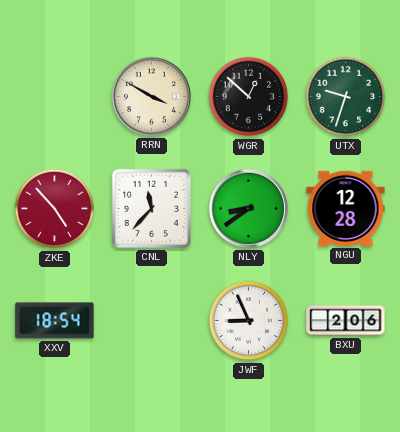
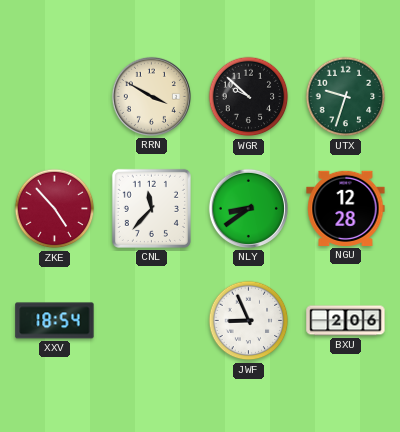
WGR: 12:52 -> 9:52 (249, 97)
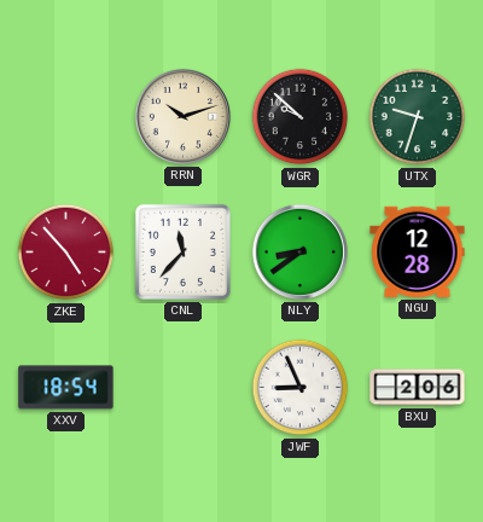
RRN: 3:50 -> 10:12 (182, 116)
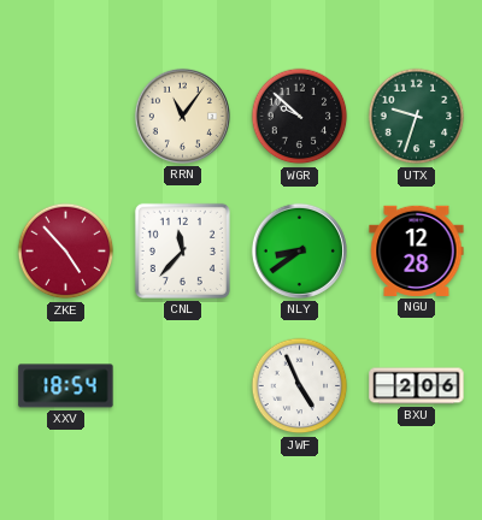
RRN: 10:12 -> 11:06 (182, 116)
JWF: 8:56 -> 4:56 (300, 386)
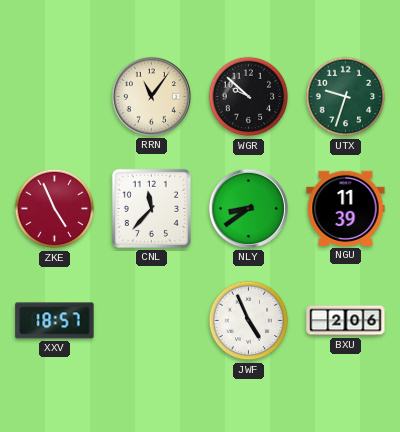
ZKE: 4:53 -> 4:56 (55, 209)
NGU: 12:28 -> 11:39 (346, 208)
XXV: 18:54 -> 18:57 (55, 321)
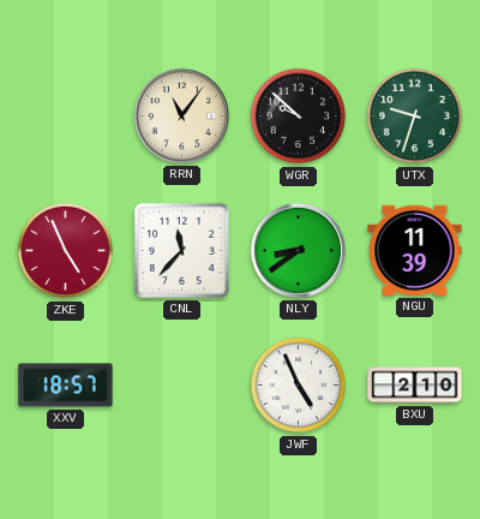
BXU: 2:06 -> 2:10 (415, 386)
